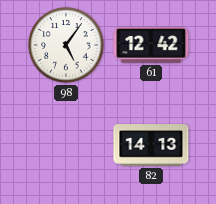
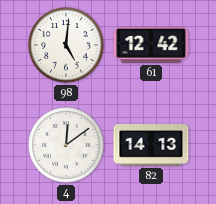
98: 5:06 -> 5:01 (66, 45)
4: none -> 12:09 (66, 145)
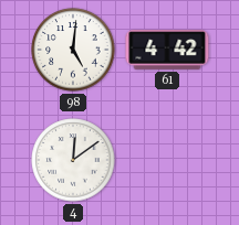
61: 12:42 -> 4:42 (167, 51)
82: 14:13 -> none (151, 145)
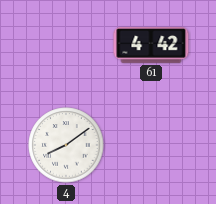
98: 5:01 -> none (73, 50)
4: 12:09 -> 8:09 (66, 145)
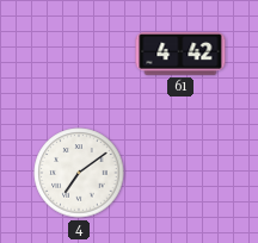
4: 8:09 -> 7:09 (79, 173)
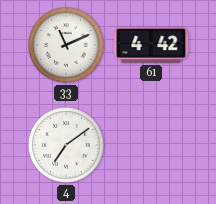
33: none -> 11:11 (66, 45)
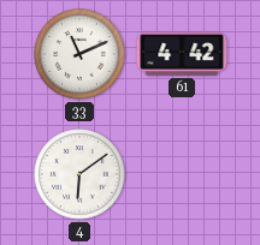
4: 7:09 -> 6:09 (79, 174)
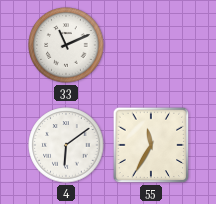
61: 4:42 -> none (182, 55)
55: none -> 11:35 (151, 145)
